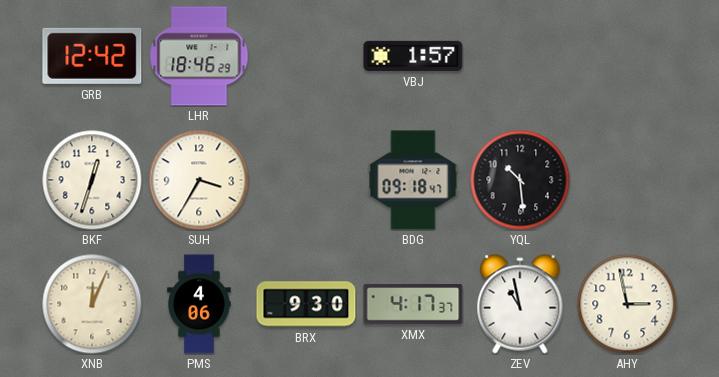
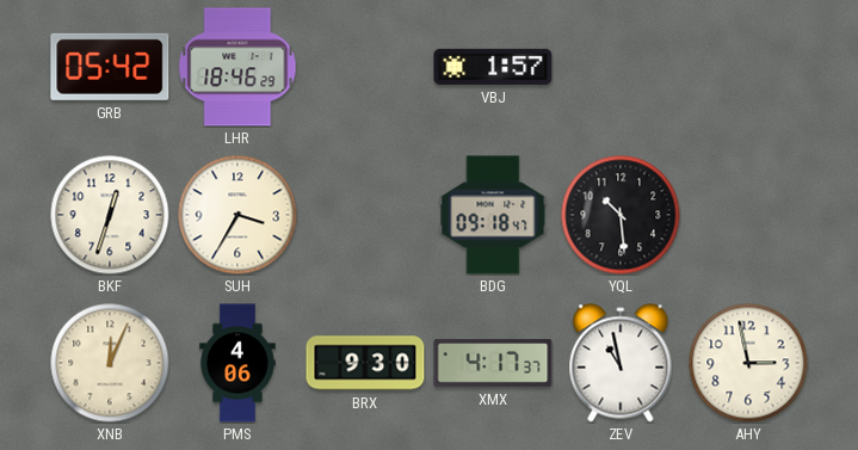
GRB: 12:42 -> 05:42 (110, 67)
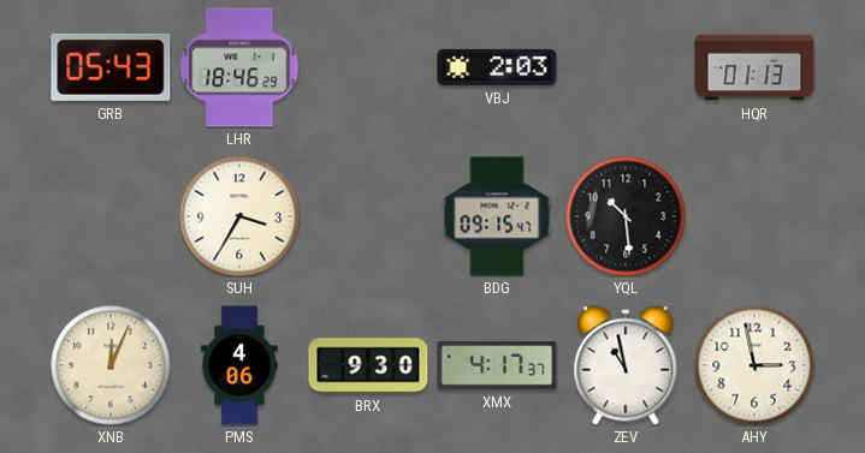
GRB: 05:42 -> 05:43 (111, 67)
VBJ: 1:57 -> 2:03 (497, 67)
HQR: none -> 01:13 (754, 67)
BKF: 12:33 -> none (110, 215)
BDG: 09:18 -> 09:15 (497, 216)
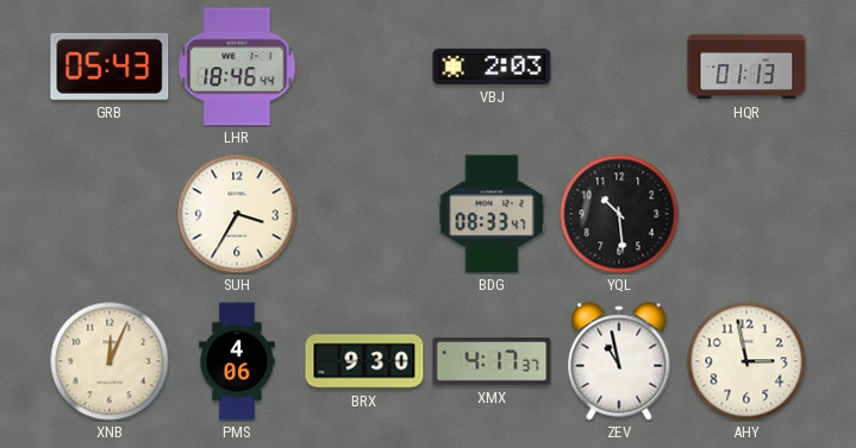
LHR: 18:46:29 -> 18:46:44 (237, 67)
BDG: 09:15 -> 08:33 (492, 214)
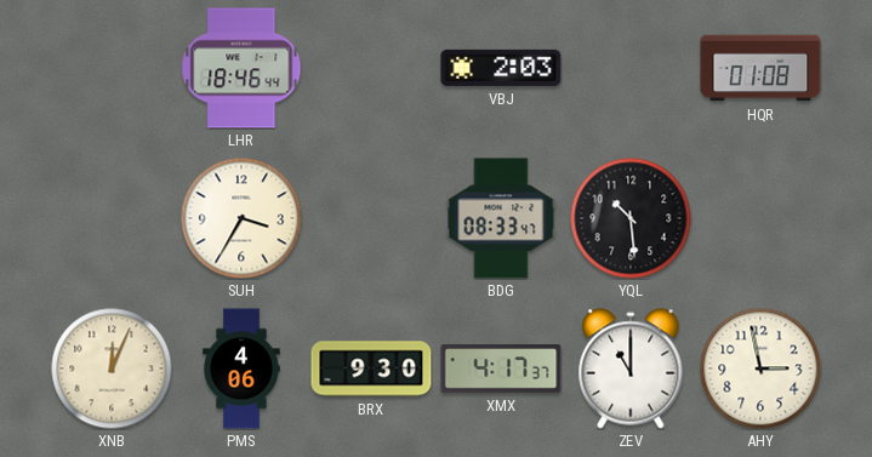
GRB: 05:43 -> none (110, 67)
HQR: 01:13 -> 01:08 (760, 68)
ZEV: 10:58 -> 11:00 (631, 369)
